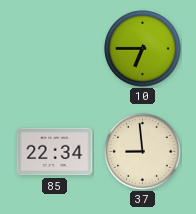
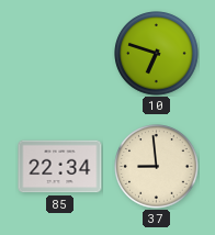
10: 6:45 -> 6:48 (157, 54)
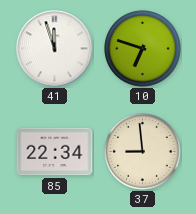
41: none -> 11:57 (55, 49)
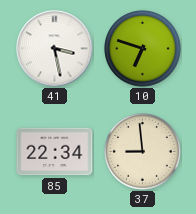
41: 11:57 -> 3:28 (55, 49)
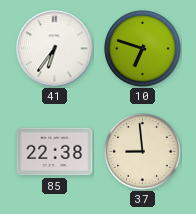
41: 3:28 -> 6:36 (55, 49)
85: 22:34 -> 22:38 (55, 152)
